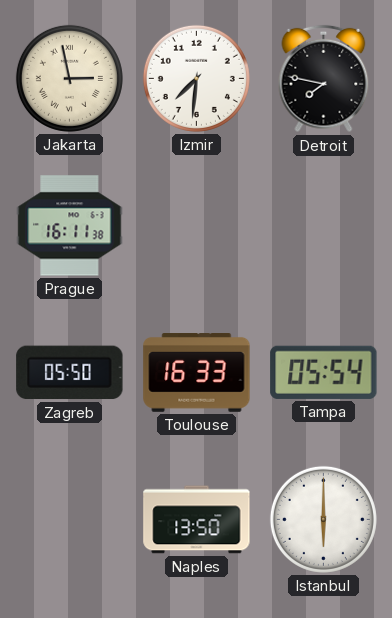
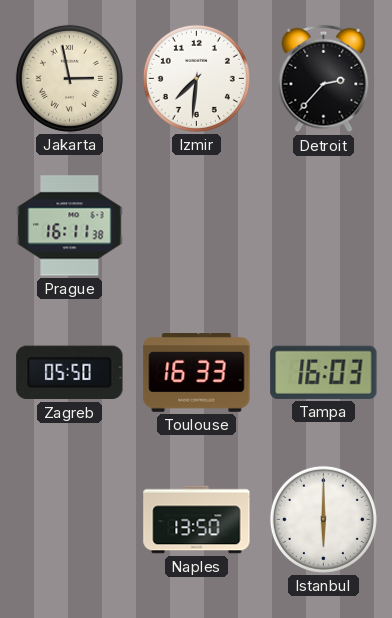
Detroit: 7:47 -> 2:37 (324, 79)
Tampa: 05:54 -> 16:03 (324, 372)
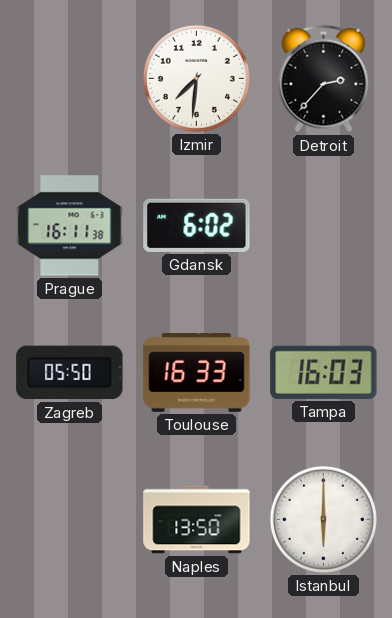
Jakarta: 2:58 -> none (69, 78)
Gdansk: none -> 6:02 (197, 225)
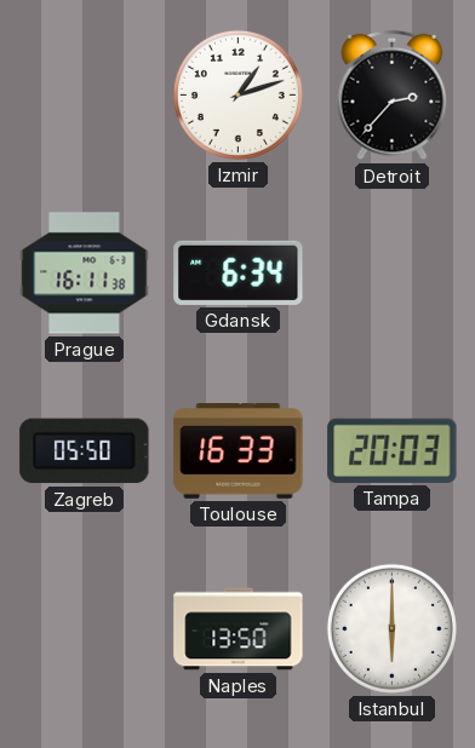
Izmir: 7:31 -> 1:12 (237, 94)
Gdansk: 6:02 -> 6:34 (239, 272)
Tampa: 16:03 -> 20:03 (393, 450)
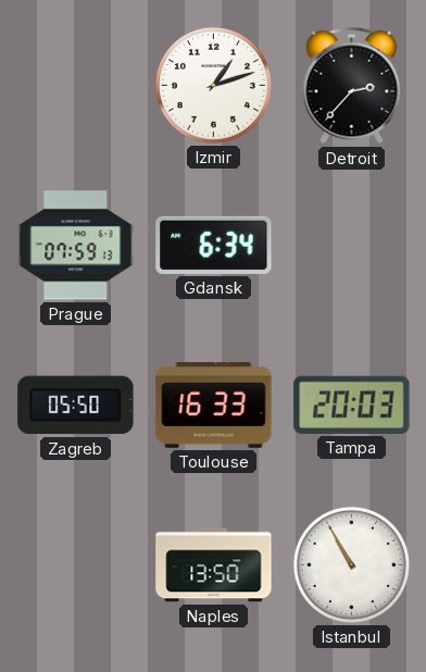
Prague: 16:11 -> 07:59 (76, 246)
Istanbul: 6:00 -> 10:55 (351, 564)
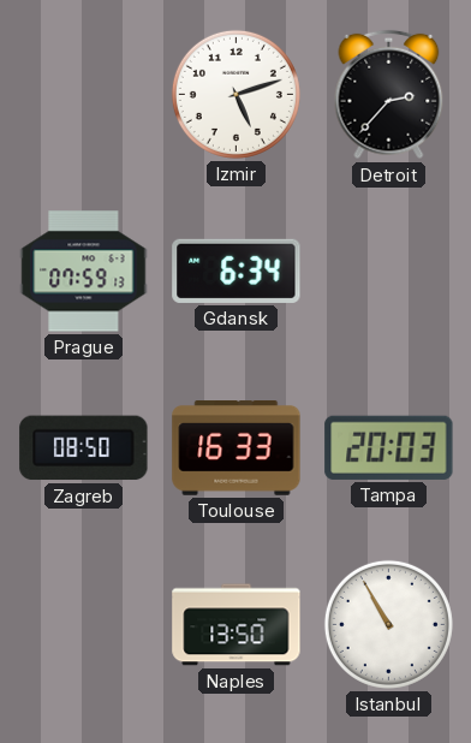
Izmir: 1:12 -> 5:12 (235, 94)
Zagreb: 05:50 -> 08:50 (84, 448)
